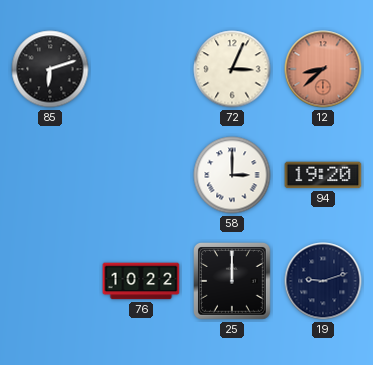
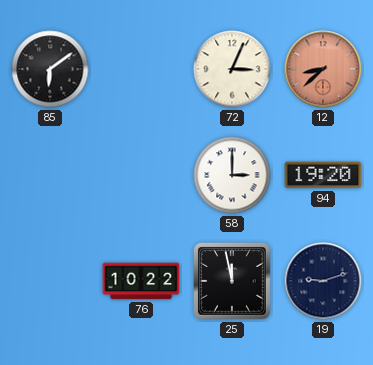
85: 6:12 -> 6:09 (50, 69)
25: 12:00 -> 11:58 (233, 282)
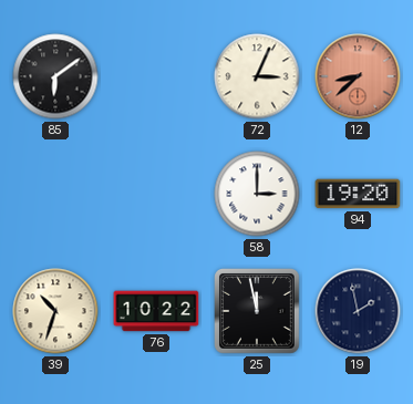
39: none -> 10:33 (55, 311)
19: 9:12 -> 1:58 (358, 311)
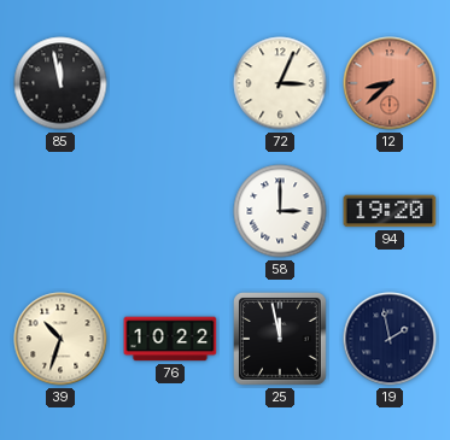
85: 6:09 -> 11:58 (60, 83)
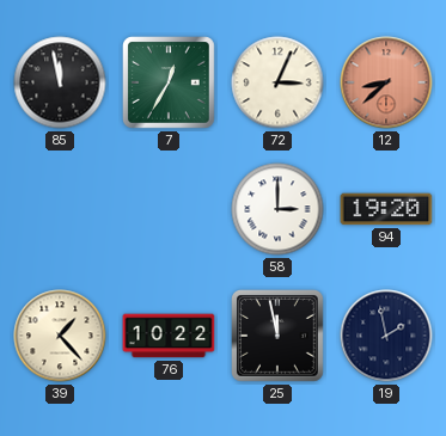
7: none -> 12:35 (170, 84)
39: 10:33 -> 1:23 (60, 336)
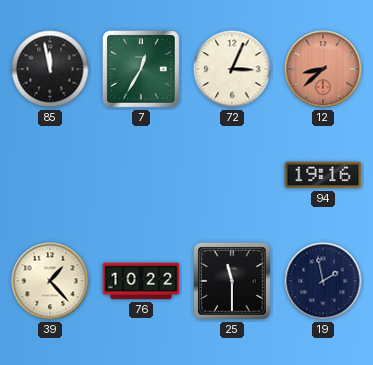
58: 3:00 -> none (277, 209)
94: 19:20 -> 19:16 (323, 175)
25: 11:58 -> 11:30 (233, 282)
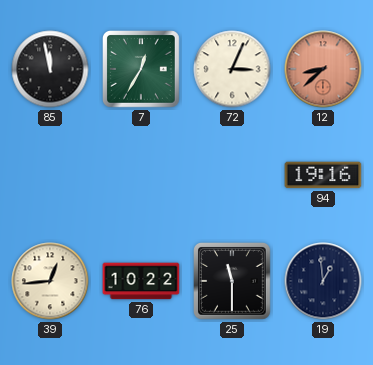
39: 1:23 -> 12:44 (50, 281)
19: 1:58 -> 12:59 (323, 281)
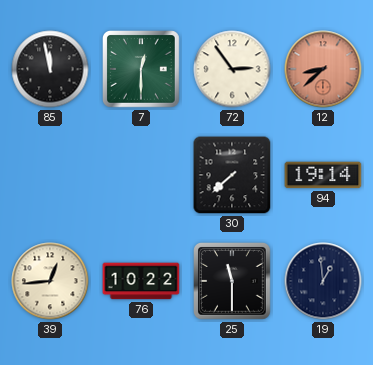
7: 12:35 -> 12:30 (142, 70)
72: 3:04 -> 2:54 (232, 69)
30: none -> 7:38 (232, 175)
94: 19:16 -> 19:14 (323, 175)
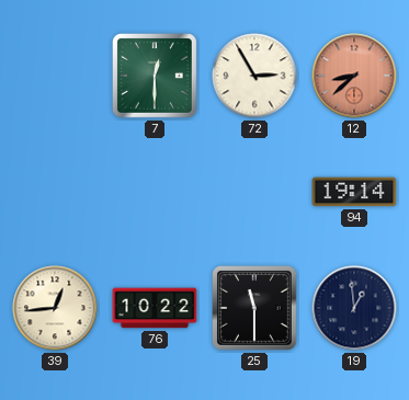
85: 11:58 -> none (50, 69)
72: 2:54 -> 2:55 (254, 76)
30: 7:38 -> none (232, 175)
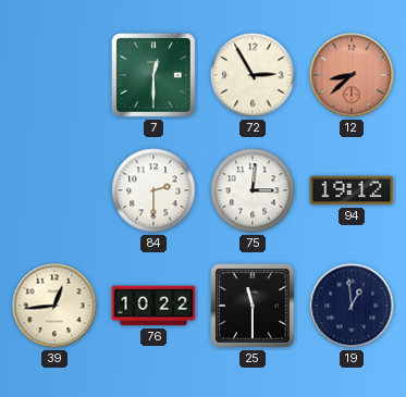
84: none -> 2:30 (153, 190)
75: none -> 3:01 (253, 190)
94: 19:14 -> 19:12 (352, 190)
